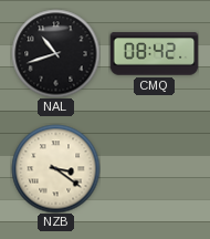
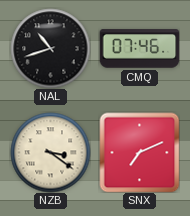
CMQ: 08:42 -> 07:46 (139, 49)
SNX: none -> 7:11 (139, 152)
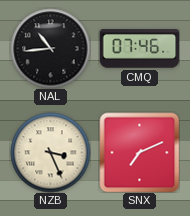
NAL: 10:42 -> 10:44 (50, 48)
NZB: 3:21 -> 3:26 (50, 152)
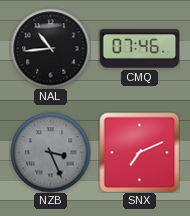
NZB dial: cream -> grey (50, 152)
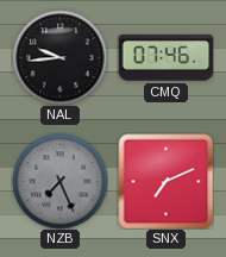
NAL: 10:44 -> 9:44 (59, 57)
NZB: 3:26 -> 7:26 (59, 181)
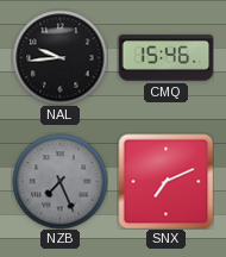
CMQ: 07:46 -> 15:46 (165, 58)
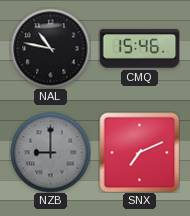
NAL: 9:44 -> 10:47 (50, 48)
NZB: 7:26 -> 9:00 (50, 152)
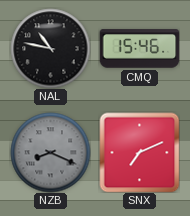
NZB: 9:00 -> 8:19 (50, 152)
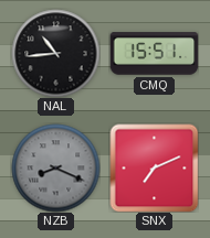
NAL: 10:47 -> 10:44 (55, 53)
CMQ: 15:46 -> 15:51 (154, 54)
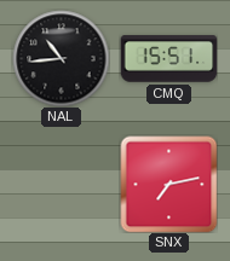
NZB: 8:19 -> none (55, 167)
SNX: 7:11 -> 7:13 (168, 184)
